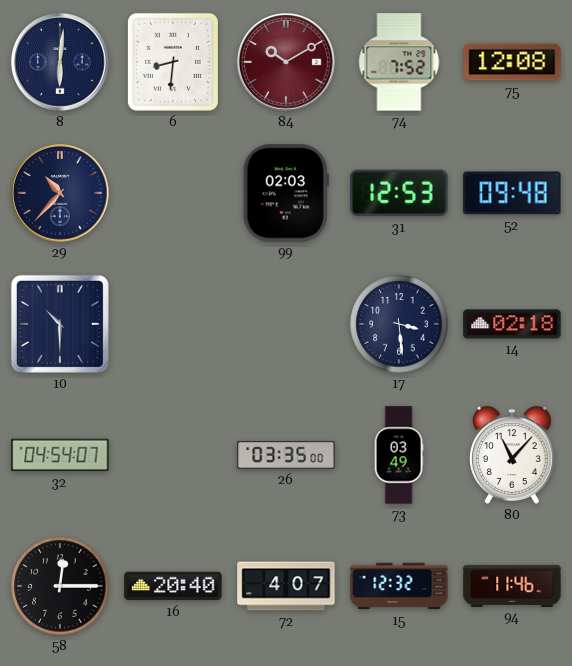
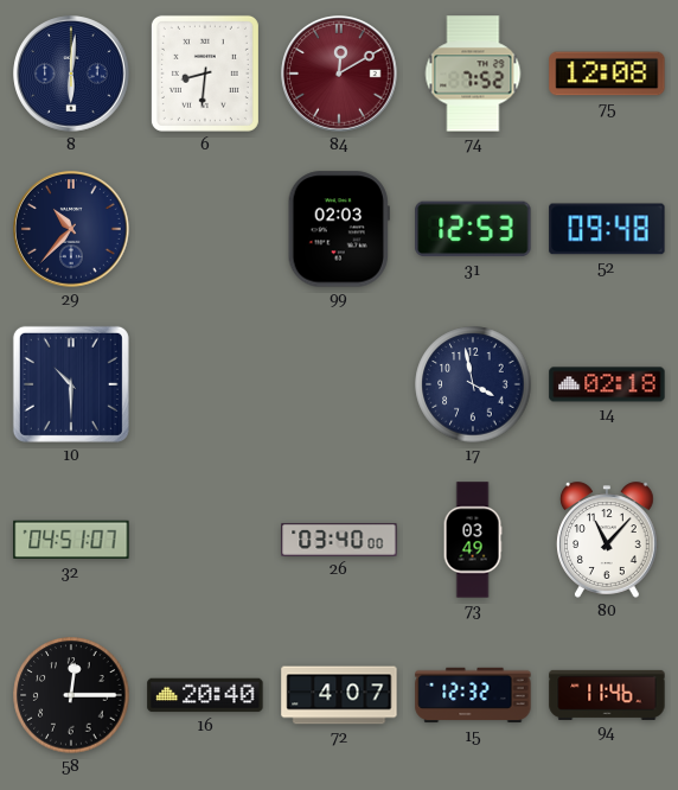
84: 10:10 -> 12:10 (339, 74)
17: 3:29 -> 3:58 (473, 384)
32: 04:54 -> 04:51 (71, 540)
26: 03:35 -> 03:40 (339, 540)
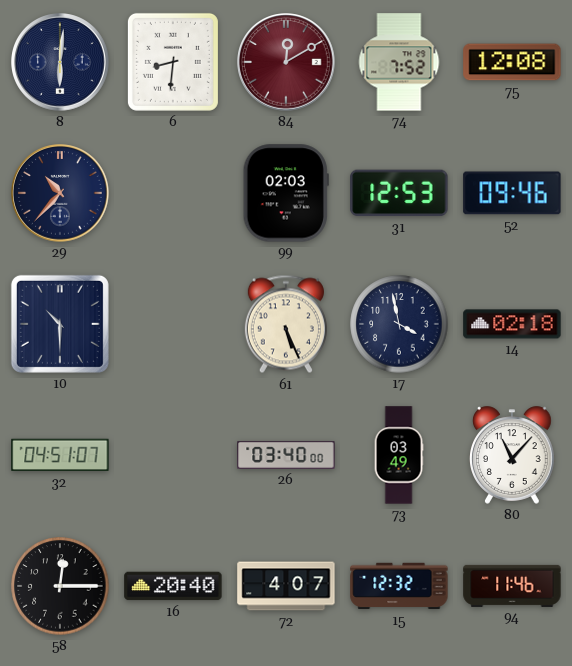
52: 09:48 -> 09:46 (512, 193)
61: none -> 5:26 (286, 324)
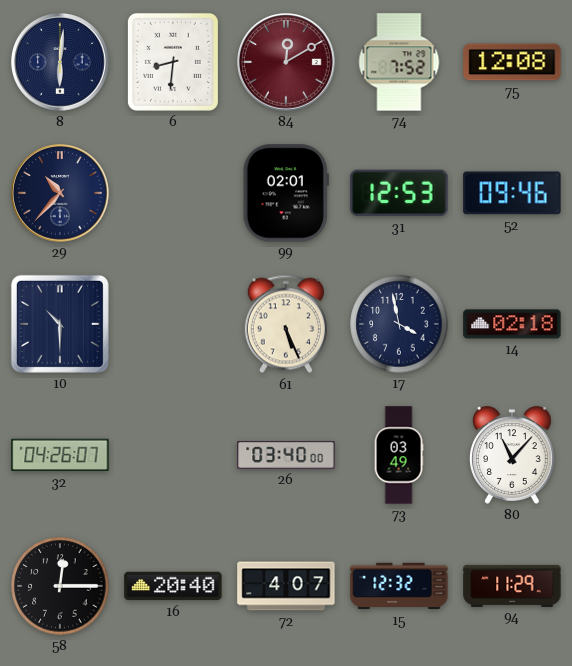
99: 02:03 -> 02:01 (286, 193)
32: 04:51 -> 04:26 (60, 455)
94: 11:46 -> 11:29 (512, 586)
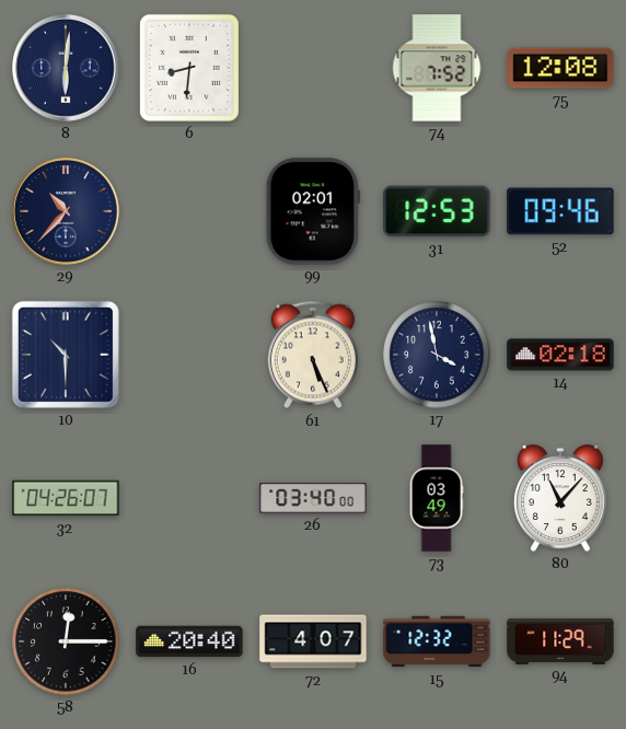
84: 12:10 -> none (286, 62)
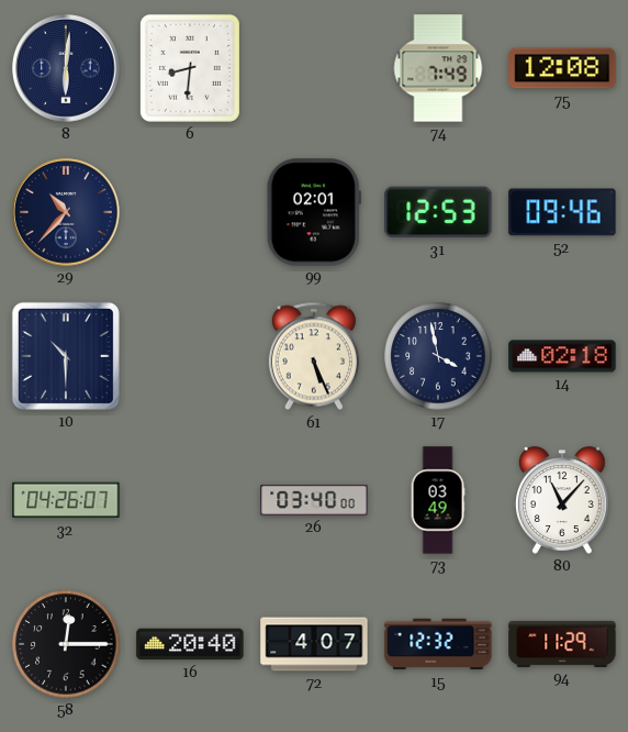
74: 7:52 -> 7:49 (438, 68)
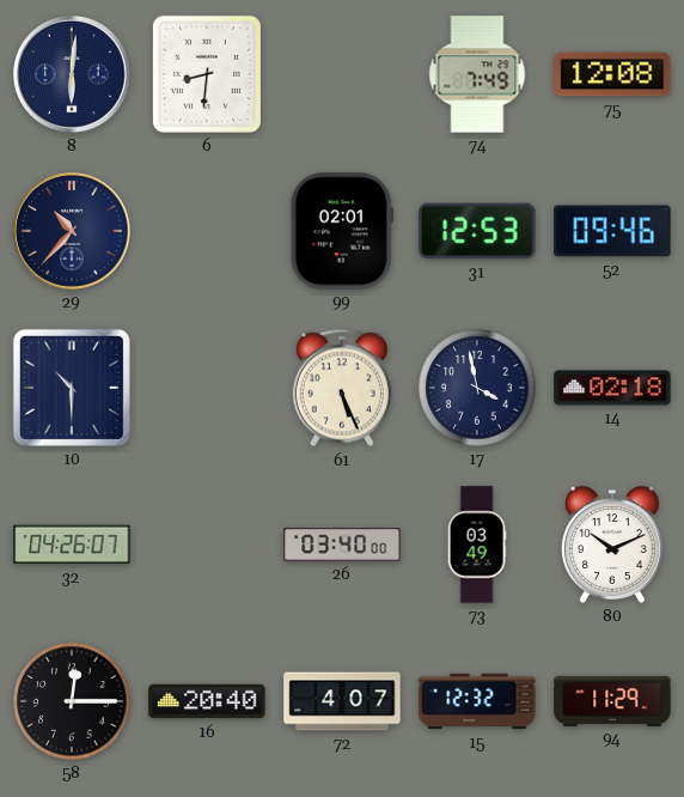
80: 11:07 -> 10:11 (613, 544)
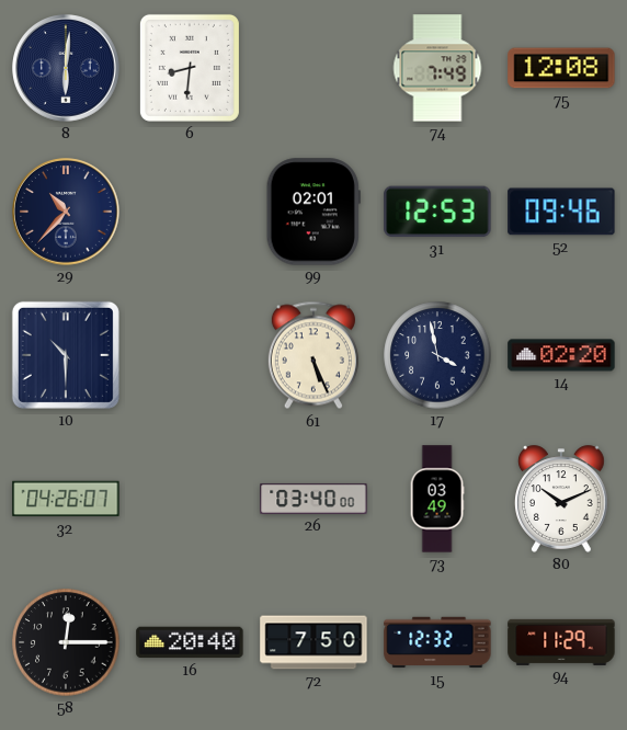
14: 02:18 -> 02:20 (561, 355)
72: 4:07 -> 7:50 (314, 642)
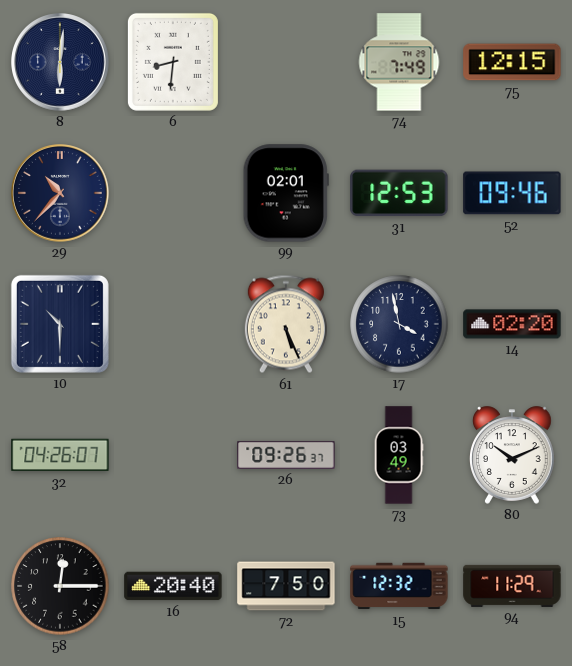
75: 12:08 -> 12:15 (512, 62)
26: 03:40 -> 09:26 (286, 455)
